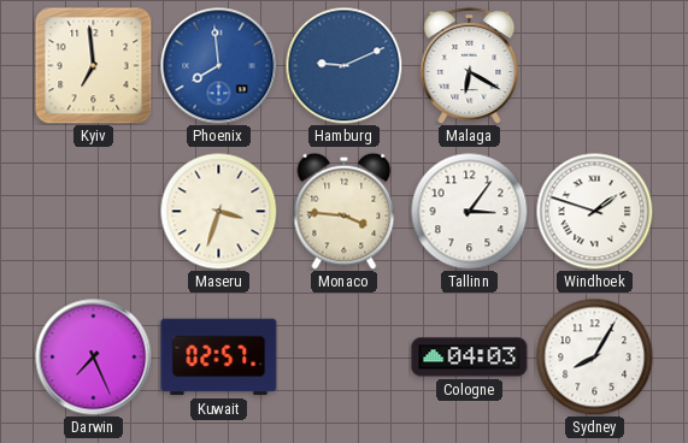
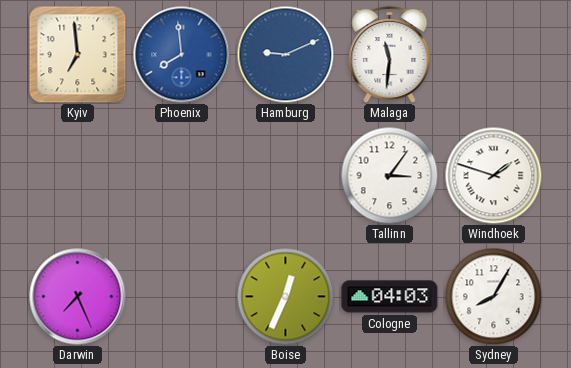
Malaga: 6:20 -> 11:31 (390, 54)
Maseru: 3:33 -> none (218, 211)
Monaco: 3:46 -> none (345, 211)
Kuwait: 02:57 -> none (219, 358)
Boise: none -> 12:34 (285, 296)
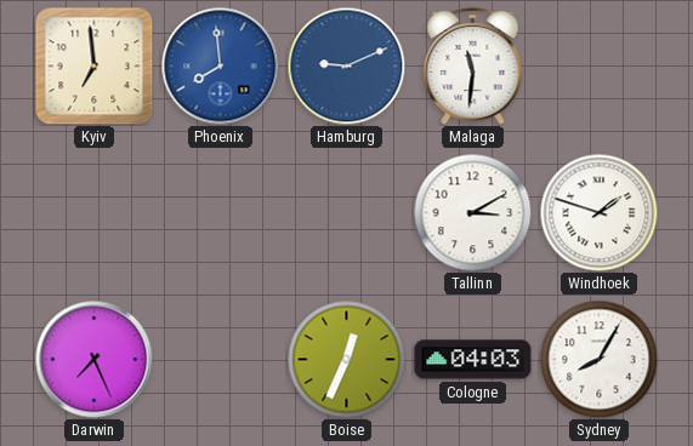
Tallinn: 3:06 -> 3:10 (472, 212)
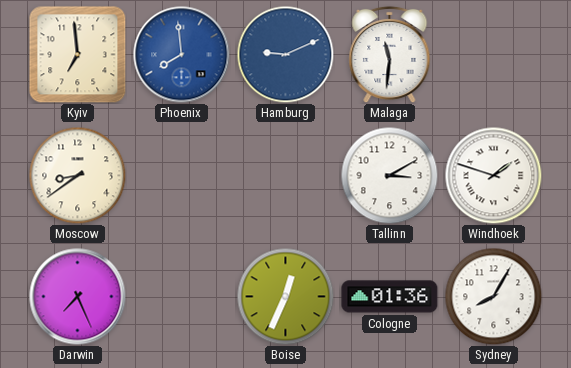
Moscow: none -> 8:39 (77, 175)
Cologne: 04:03 -> 01:36 (390, 297)
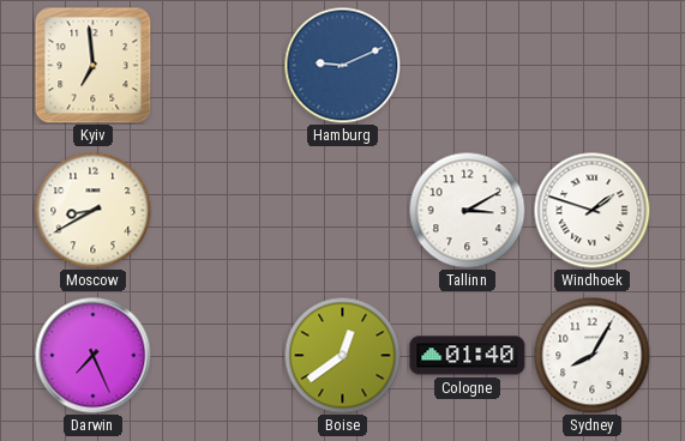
Phoenix: 7:59 -> none (182, 55)
Malaga: 11:31 -> none (390, 54)
Moscow: 8:39 -> 8:40 (92, 210)
Boise: 12:34 -> 12:39 (342, 355)
Cologne: 01:36 -> 01:40 (468, 356)
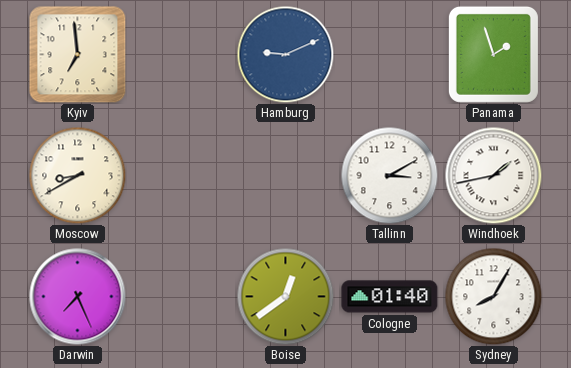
Panama: none -> 1:57 (493, 54)
Windhoek: 1:48 -> 1:43 (493, 175)
